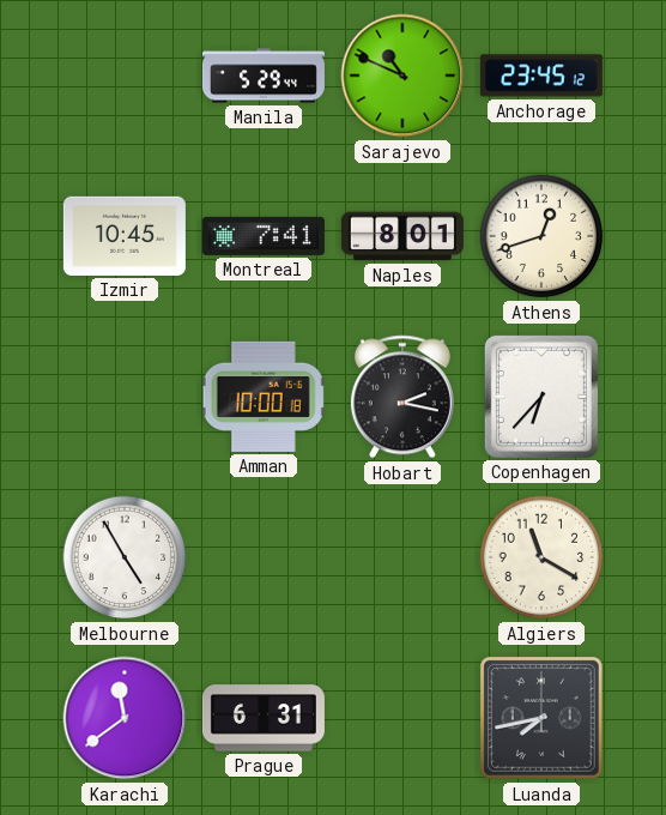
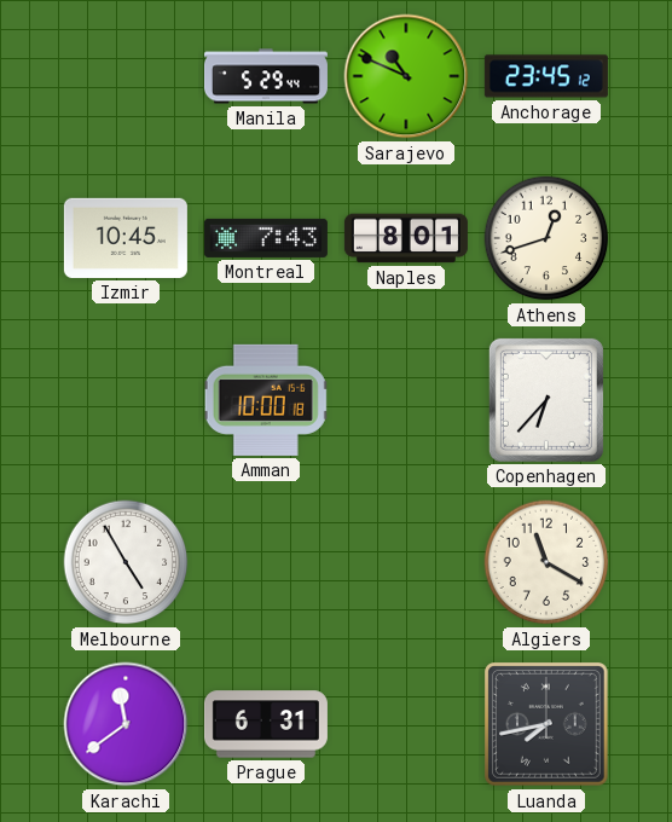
Montreal: 7:41 -> 7:43 (266, 238)
Hobart: 2:17 -> none (402, 397)
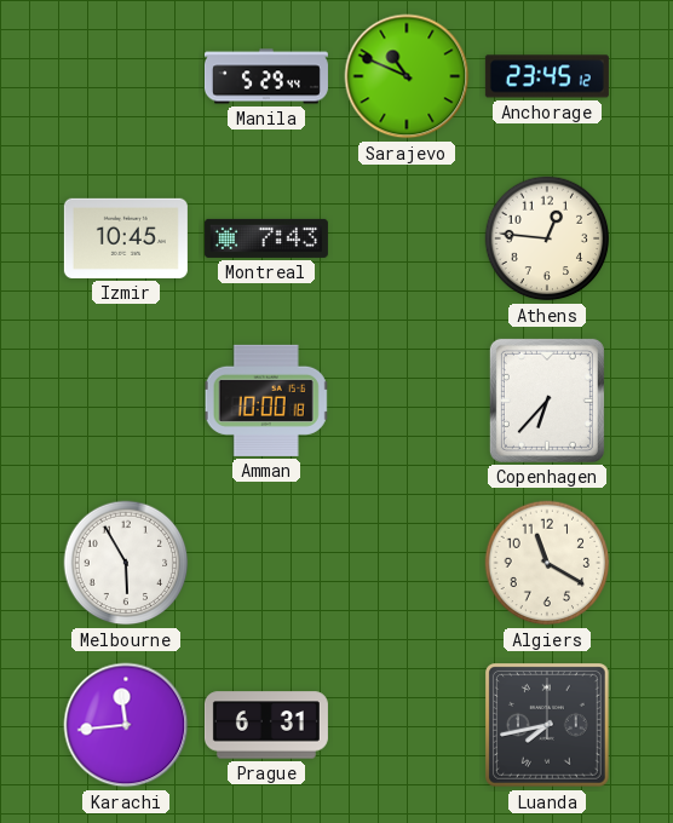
Naples: 8:01 -> none (406, 238)
Athens: 12:42 -> 12:46 (547, 238)
Melbourne: 4:55 -> 5:55 (126, 563)
Karachi: 11:39 -> 11:44 (126, 725)
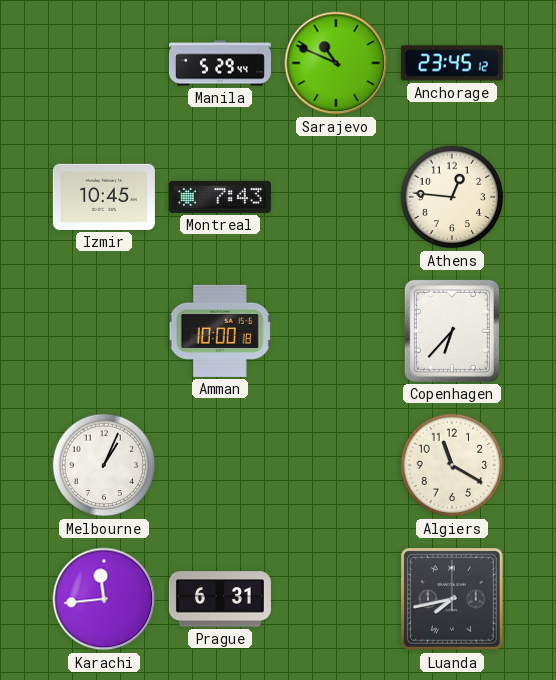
Melbourne: 5:55 -> 1:04 (104, 465)
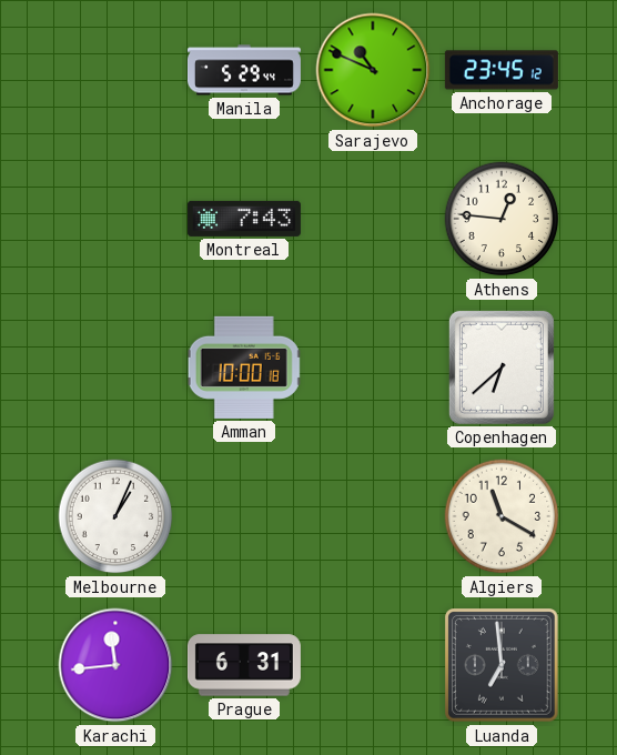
Izmir: 10:45 -> none (104, 197)
Copenhagen: 6:37 -> 6:38 (502, 368)
Luanda: 7:43 -> 6:59 (503, 666)
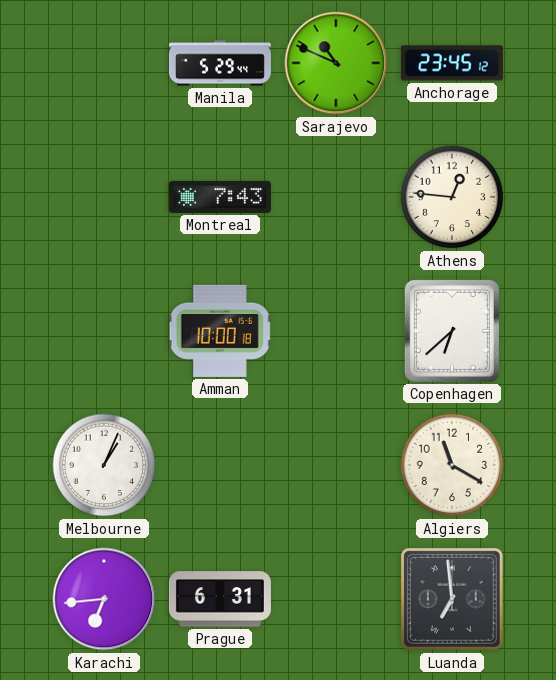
Karachi: 11:44 -> 6:44 (104, 599)
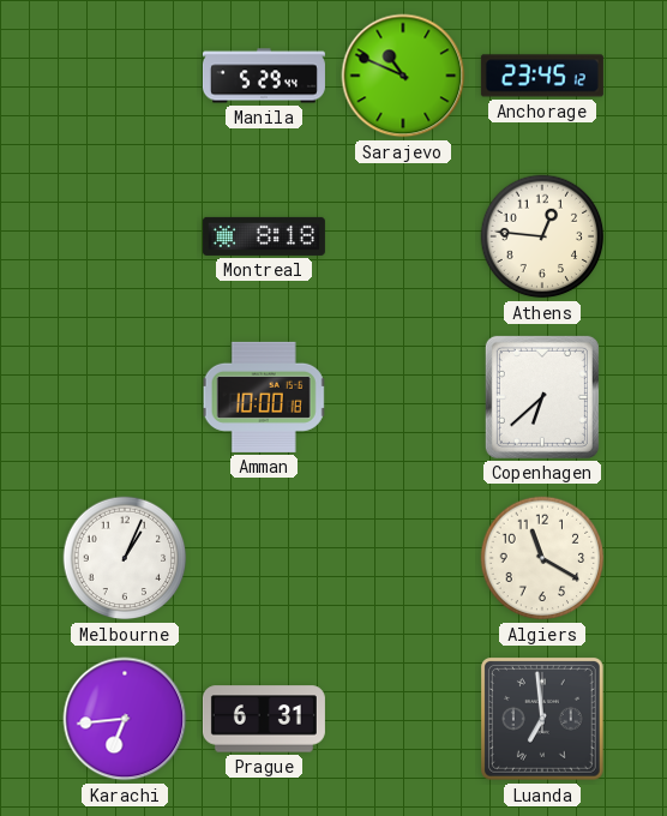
Montreal: 7:43 -> 8:18 (264, 236)
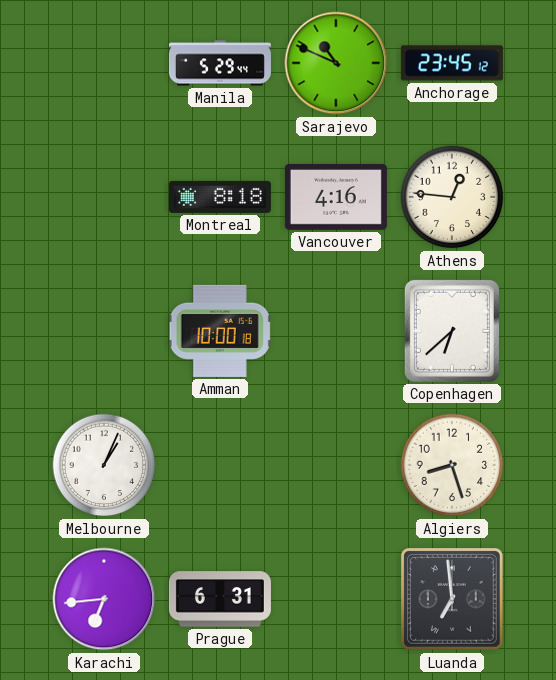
Vancouver: none -> 4:16 (336, 197)
Algiers: 11:20 -> 8:27 (452, 465)
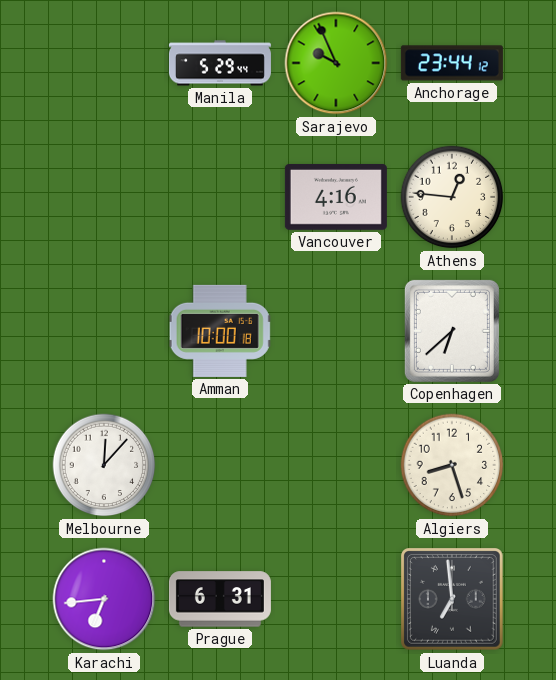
Sarajevo: 10:49 -> 9:56 (336, 63)
Anchorage: 23:45 -> 23:44 (452, 63)
Montreal: 8:18 -> none (220, 197)
Melbourne: 1:04 -> 12:07 (104, 465)
